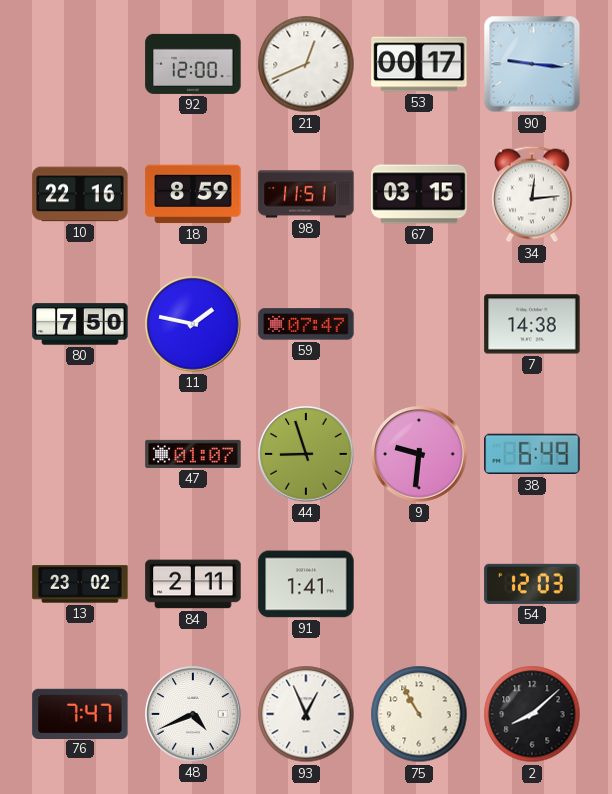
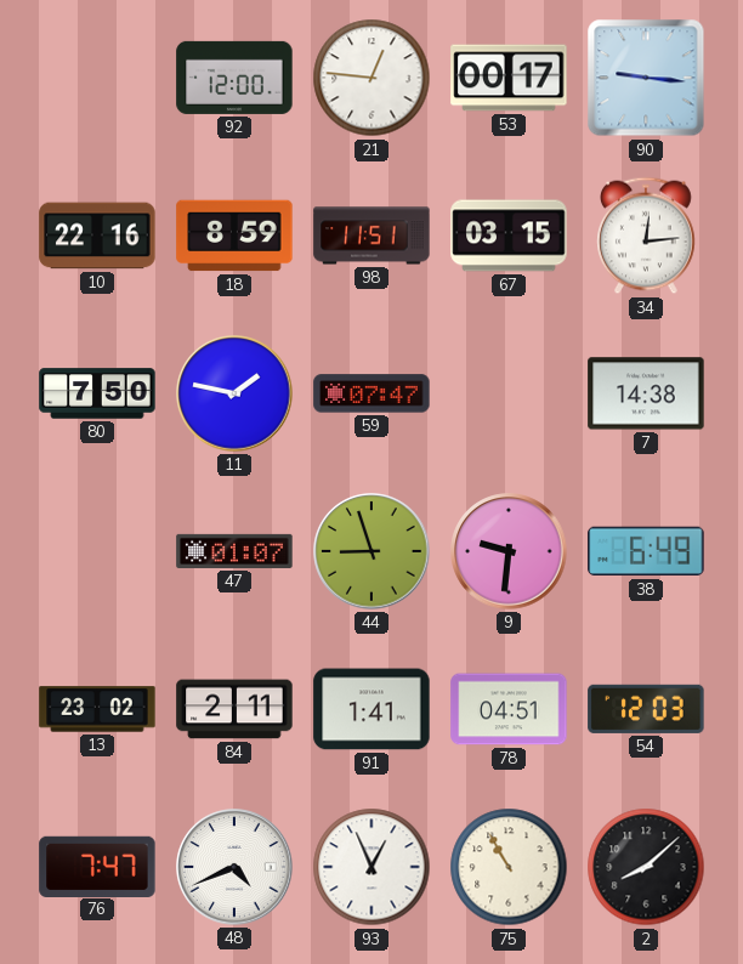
21: 12:41 -> 12:46 (371, 78)
78: none -> 04:51 (509, 709)
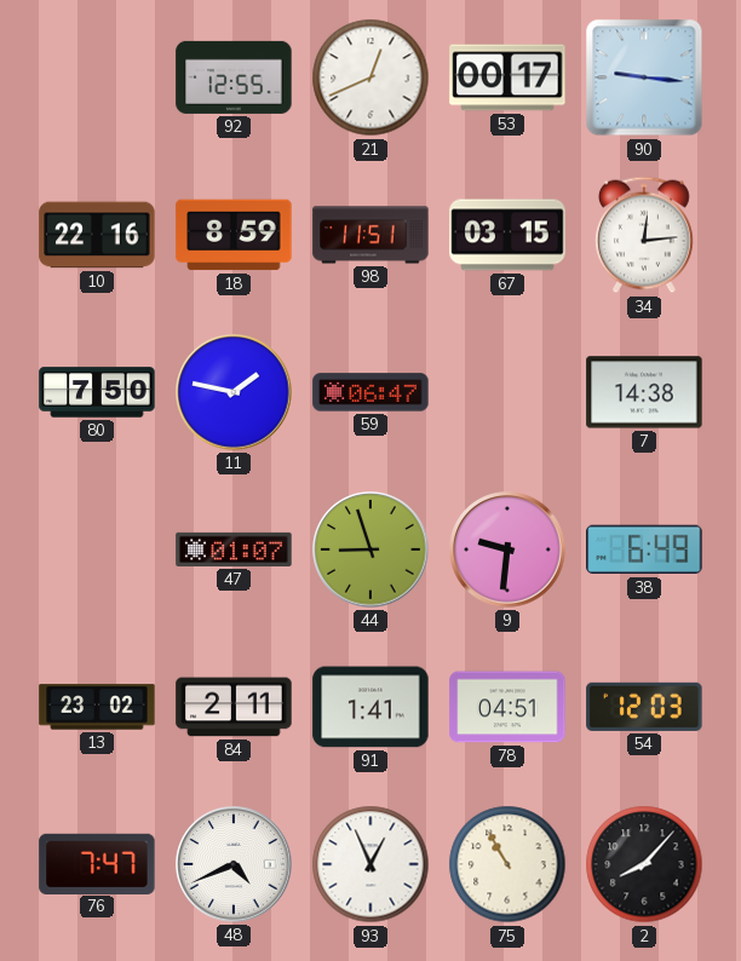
92: 12:00 -> 12:55 (234, 77)
21: 12:46 -> 12:41 (370, 77)
59: 07:47 -> 06:47 (370, 392)
2: 8:08 -> 8:07 (644, 864)
